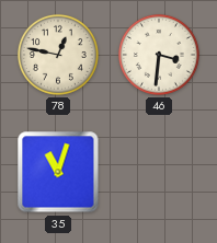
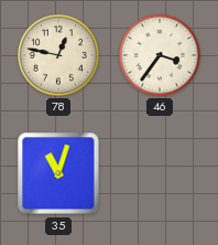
46: 3:31 -> 3:36 (160, 55)
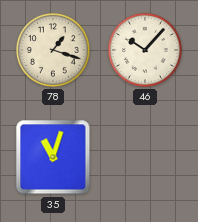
78: 12:47 -> 1:18 (53, 50)
46: 3:36 -> 10:07 (145, 50)
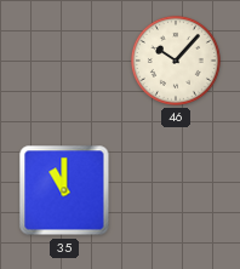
78: 1:18 -> none (53, 50)
35: 11:03 -> 11:00 (64, 190)
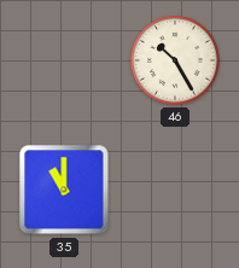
46: 10:07 -> 10:25 (175, 60)
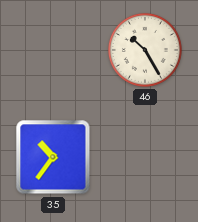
35: 11:00 -> 10:36 (53, 157)
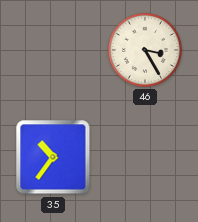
46: 10:25 -> 3:25 (145, 50)
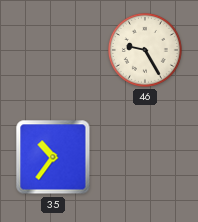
46: 3:25 -> 9:25 (145, 50)
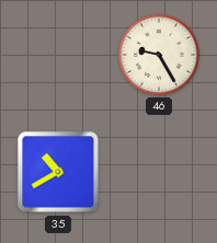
35: 10:36 -> 10:40 (58, 172)
